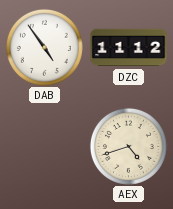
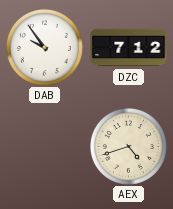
DAB: 4:54 -> 9:54 (44, 47)
DZC: 11:12 -> 7:12 (129, 48)
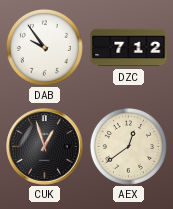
CUK: none -> 12:57 (45, 147)
AEX: 4:42 -> 12:39 (128, 146)
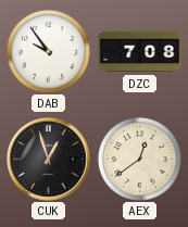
DZC: 7:12 -> 7:08 (140, 52)
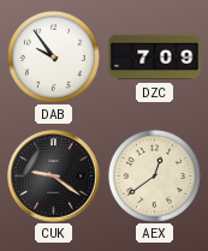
DZC: 7:08 -> 7:09 (155, 58)
CUK: 12:57 -> 9:21 (54, 177)
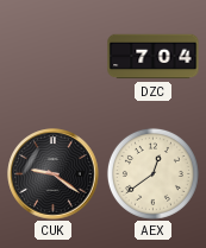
DAB: 9:54 -> none (53, 56)
DZC: 7:09 -> 7:04 (154, 57)
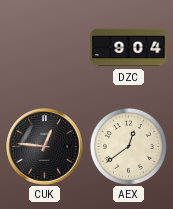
DZC: 7:04 -> 9:04 (129, 48)
CUK: 9:21 -> 12:46 (45, 147)
